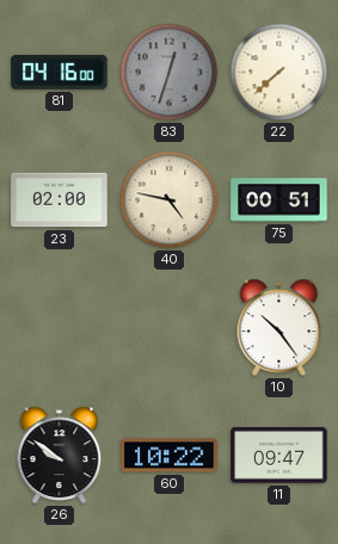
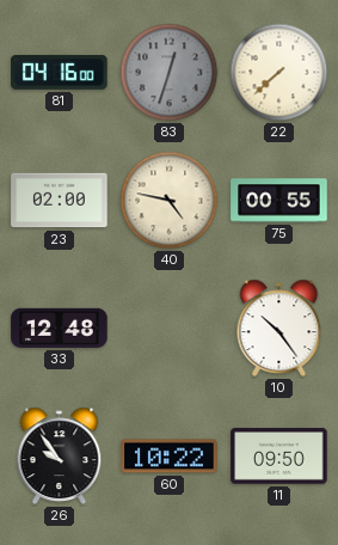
75: 00:51 -> 00:55 (279, 201)
33: none -> 12:48 (60, 327)
26: 9:51 -> 9:54 (60, 457)
11: 09:47 -> 09:50 (279, 457)
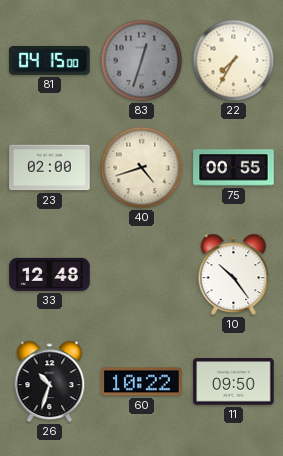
81: 04:16 -> 04:15 (50, 60)
22: 7:38 -> 7:35 (234, 61)
40: 4:47 -> 4:42 (142, 168)
26: 9:54 -> 10:33 (50, 382)
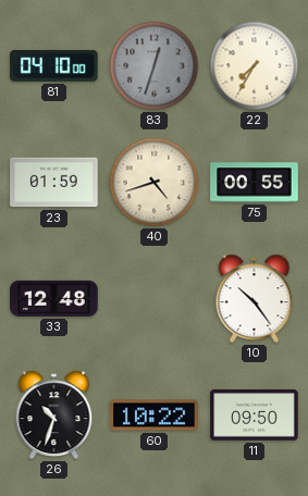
81: 04:15 -> 04:10 (54, 65)
23: 02:00 -> 01:59 (54, 183)
